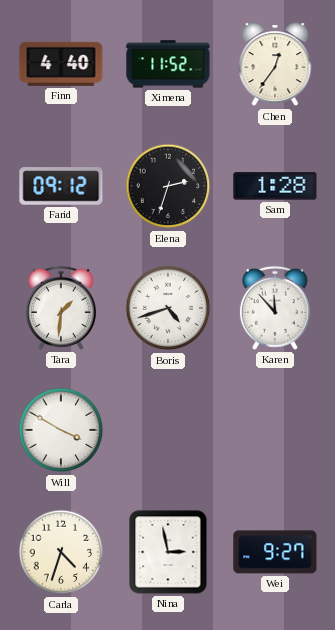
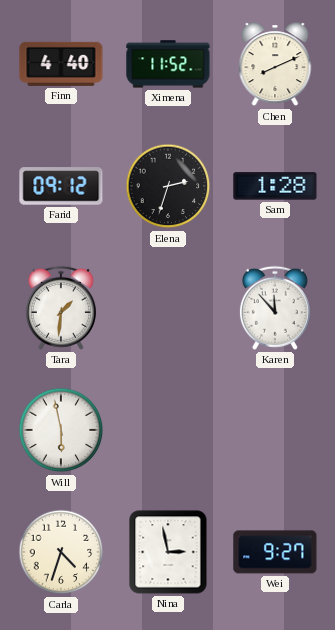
Chen: 12:36 -> 8:11 (275, 65)
Boris: 4:42 -> none (168, 308)
Will: 3:50 -> 5:58 (61, 430)
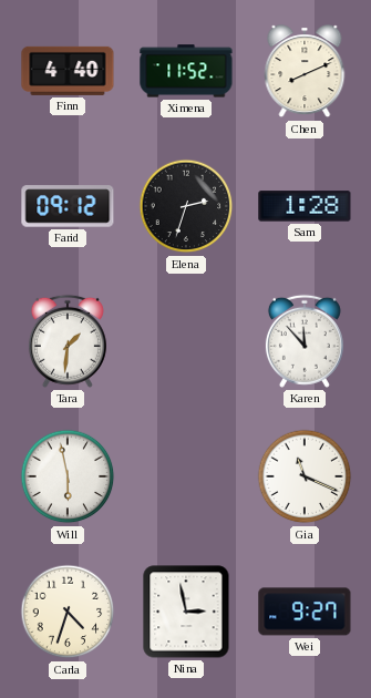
Gia: none -> 11:19 (305, 476)
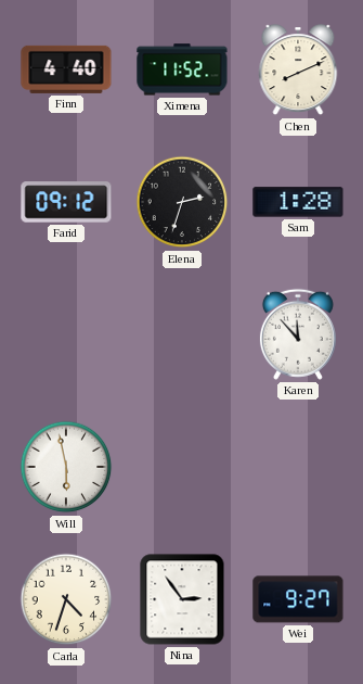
Tara: 1:31 -> none (68, 341)
Gia: 11:19 -> none (305, 476)
Nina: 2:58 -> 2:54 (182, 599)
